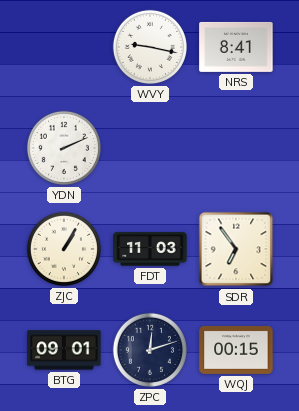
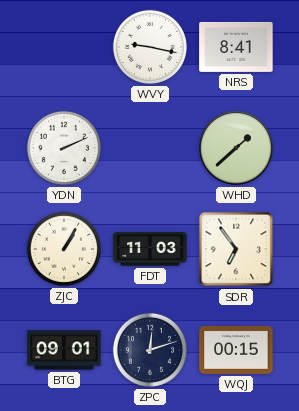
WHD: none -> 1:38 (236, 148)
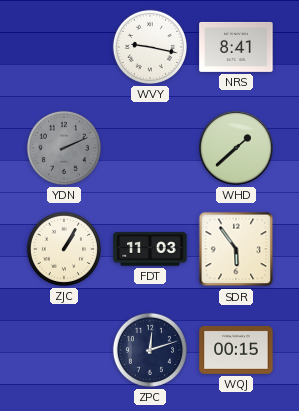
YDN dial: white -> grey (64, 148)
SDR: 6:54 -> 5:54 (236, 249)
BTG: 09:01 -> none (64, 350)
